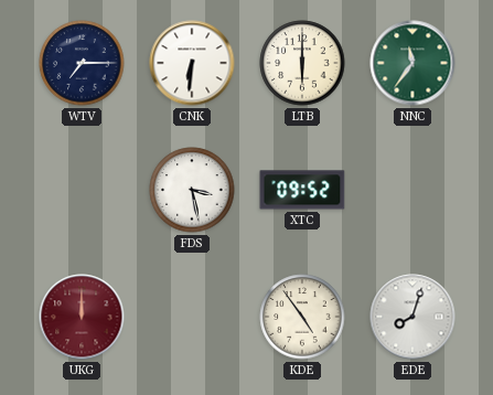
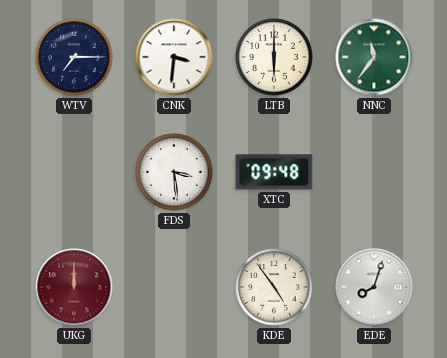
CNK: 6:31 -> 3:31 (174, 57)
FDS: 3:28 -> 3:29 (174, 172)
XTC: 09:52 -> 09:48 (274, 172)
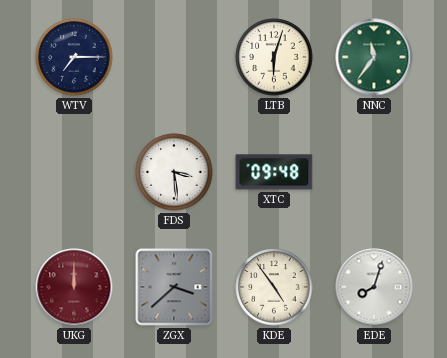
CNK: 3:31 -> none (174, 57)
LTB: 6:00 -> 6:03 (274, 57)
ZGX: none -> 3:38 (174, 287)
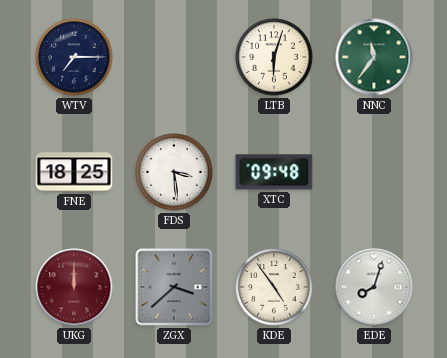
FNE: none -> 18:25 (74, 172)
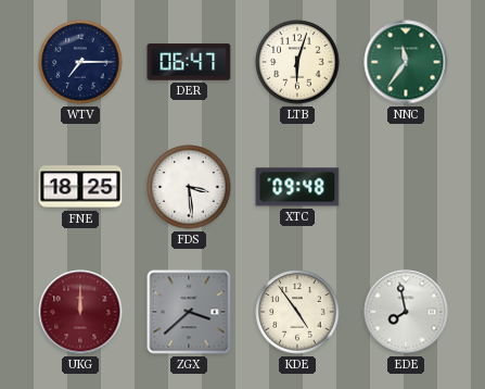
DER: none -> 06:47 (189, 62)
EDE: 8:03 -> 7:58 (406, 312)
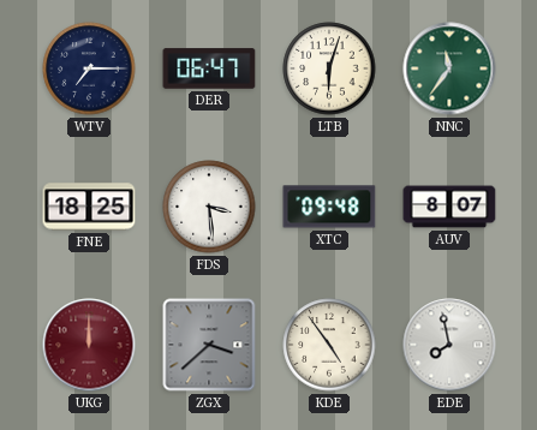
AUV: none -> 8:07 (449, 207)
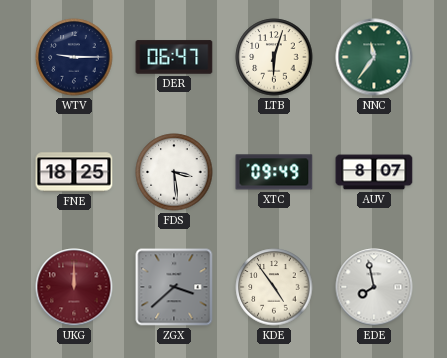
WTV: 7:15 -> 9:15 (74, 57)
XTC: 09:48 -> 09:49 (274, 172)
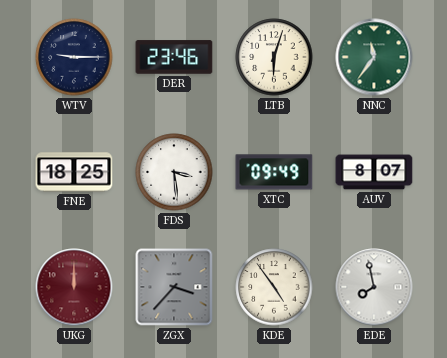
DER: 06:47 -> 23:46 (174, 57)
ZGX: 3:38 -> 3:37 (174, 287)
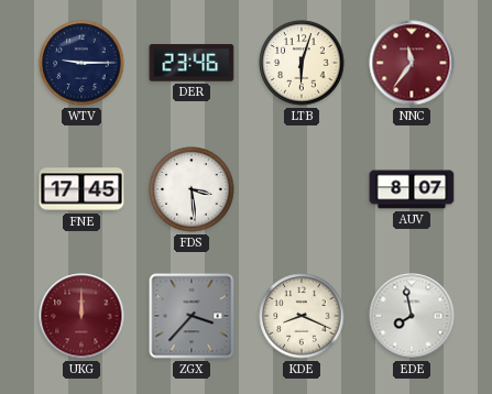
NNC dial: green -> burgundy (412, 63)
FNE: 18:25 -> 17:45 (81, 189)
XTC: 09:49 -> none (274, 172)
KDE: 4:54 -> 8:19 (302, 316)
